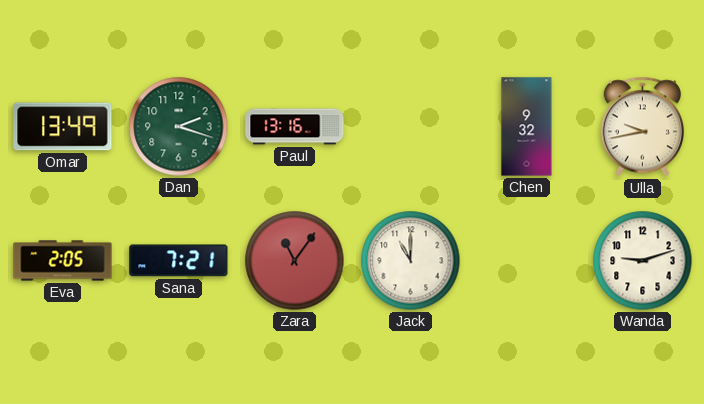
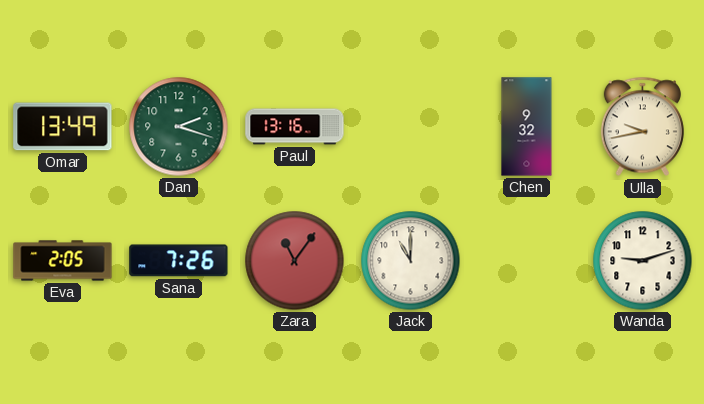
Sana: 7:21 -> 7:26 (179, 261)
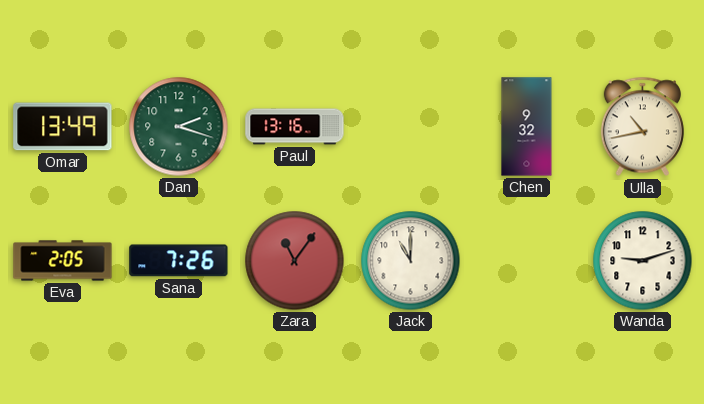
Ulla: 9:43 -> 10:43 (642, 127)
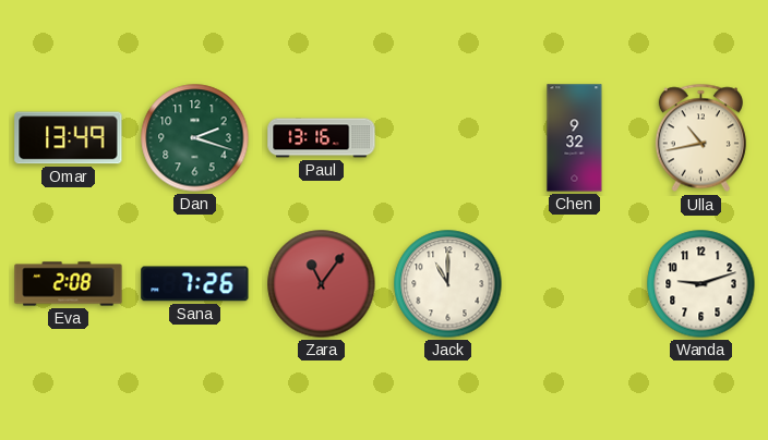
Eva: 2:05 -> 2:08 (69, 284)
